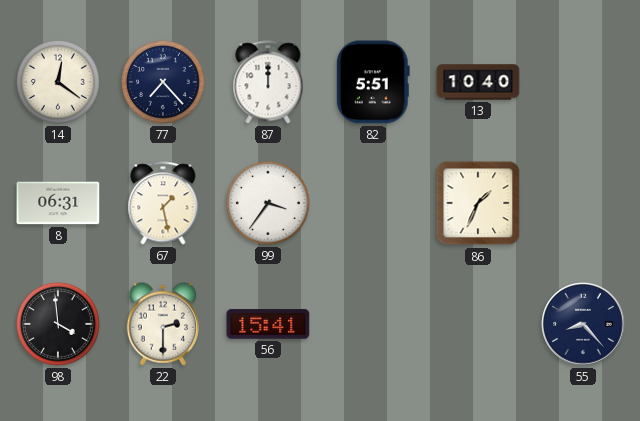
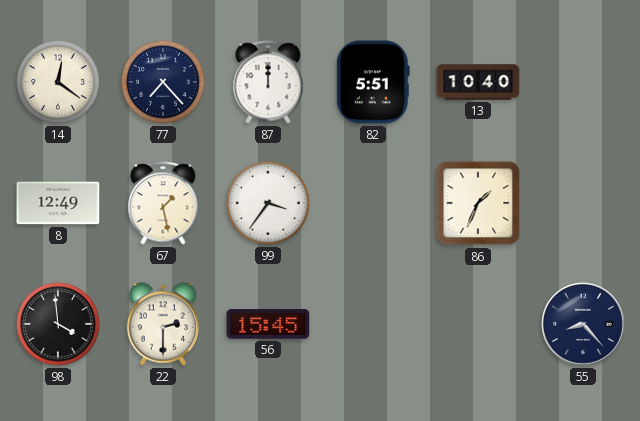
8: 06:31 -> 12:49 (58, 203)
56: 15:41 -> 15:45 (268, 324)
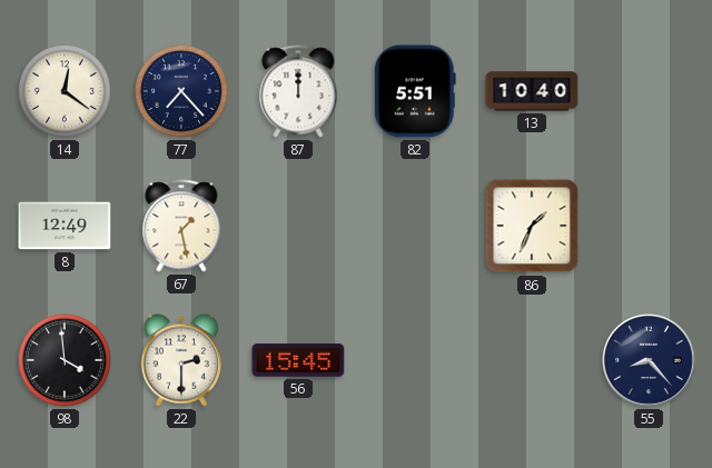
99: 3:36 -> none (268, 203)
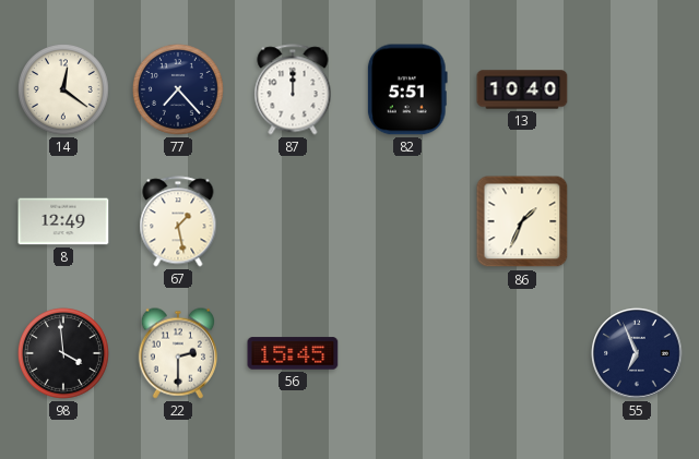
55: 8:23 -> 6:56 (637, 353)
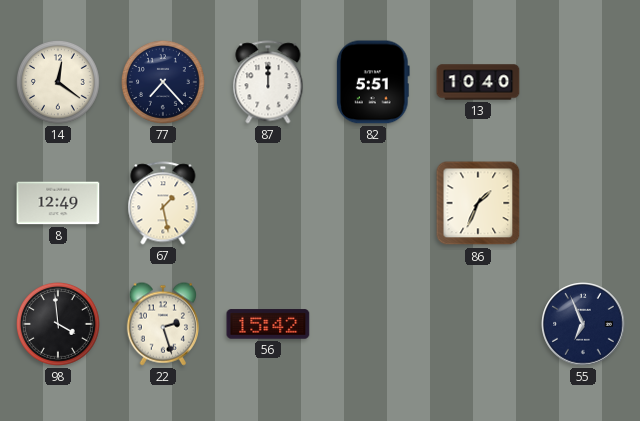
22: 2:30 -> 2:27 (162, 324)
56: 15:45 -> 15:42 (268, 324)
